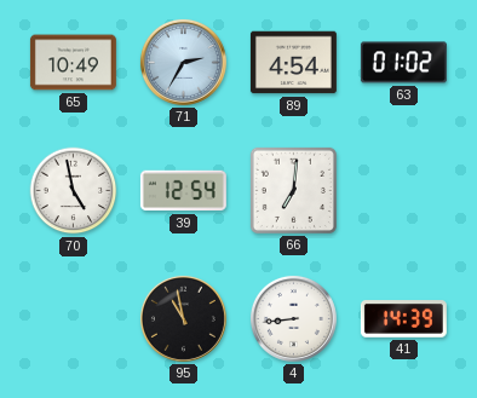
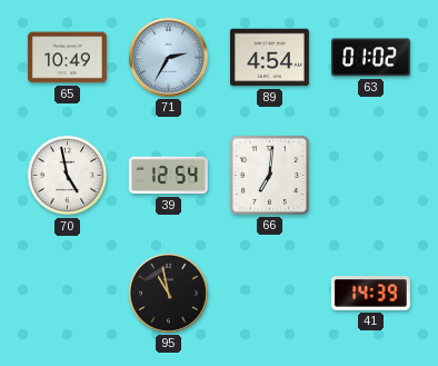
4: 8:44 -> none (293, 318)
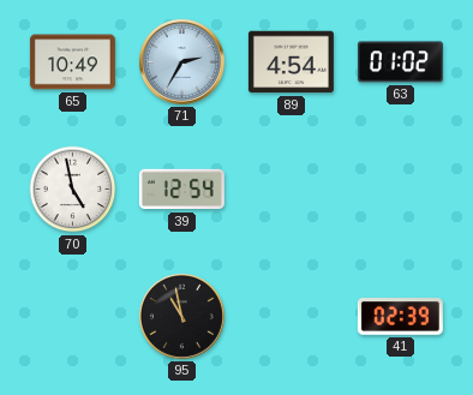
66: 7:01 -> none (269, 175)
41: 14:39 -> 02:39 (400, 317)
